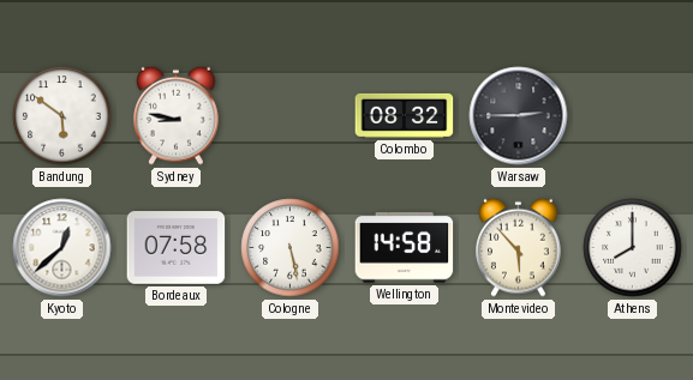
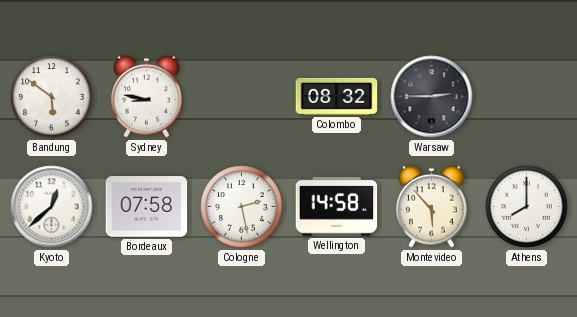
Cologne: 5:28 -> 2:28 (242, 207)
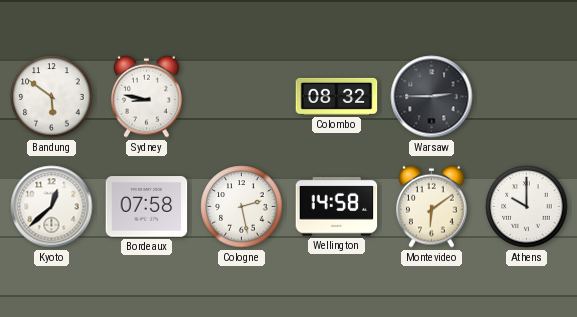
Montevideo: 5:53 -> 6:09 (432, 206)
Athens: 8:00 -> 10:00 (527, 207)
